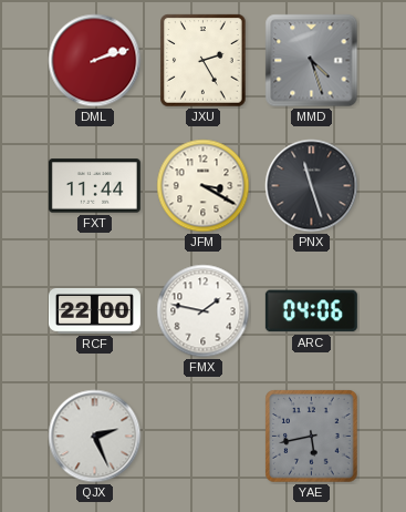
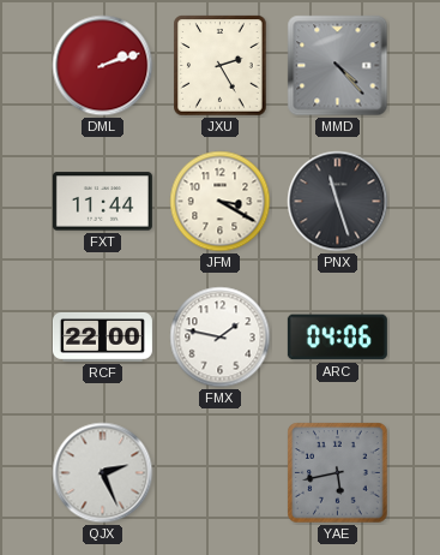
MMD: 4:27 -> 4:23 (338, 66)
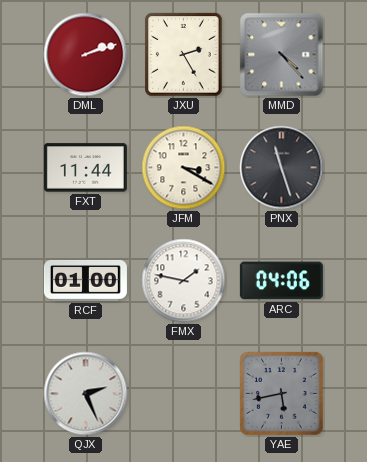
RCF: 22:00 -> 01:00 (85, 280)
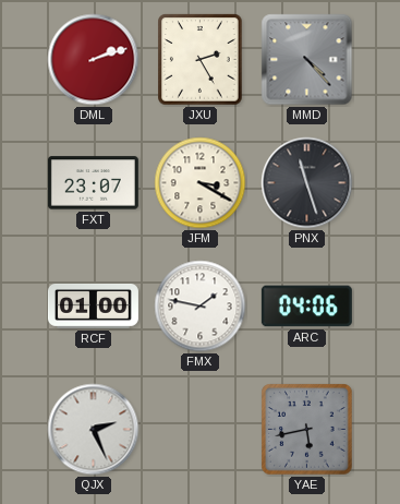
FXT: 11:44 -> 23:07 (93, 183)
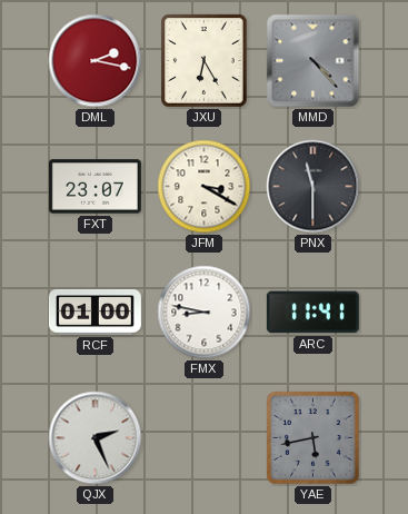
DML: 2:12 -> 2:17 (96, 61)
JXU: 2:25 -> 6:25 (205, 61)
PNX: 11:27 -> 11:30 (314, 187)
FMX: 1:47 -> 8:47 (205, 313)
ARC: 04:06 -> 11:41 (312, 313)
